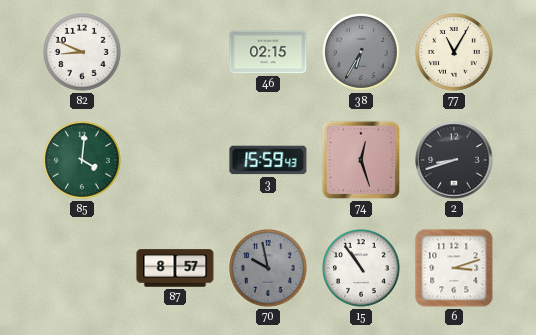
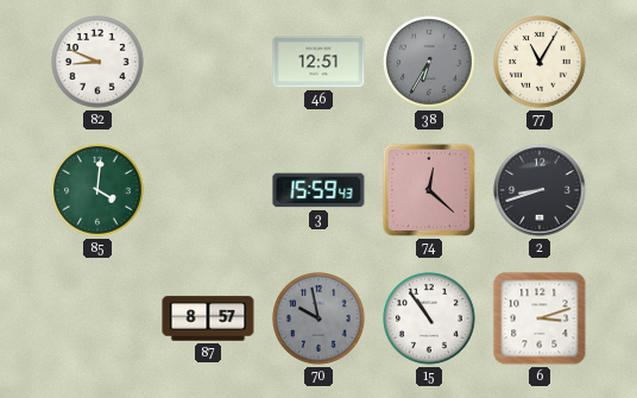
46: 02:15 -> 12:51 (318, 62)
74: 12:27 -> 12:22 (429, 190)
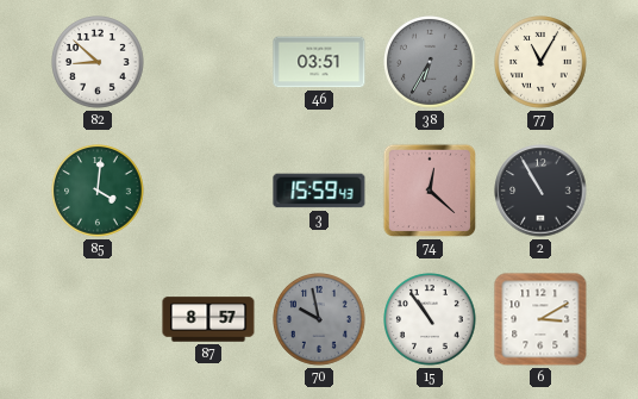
82: 8:49 -> 8:52 (99, 63)
46: 12:51 -> 03:51 (319, 62)
2: 8:42 -> 10:55 (540, 191)
6: 3:12 -> 3:10 (540, 319)
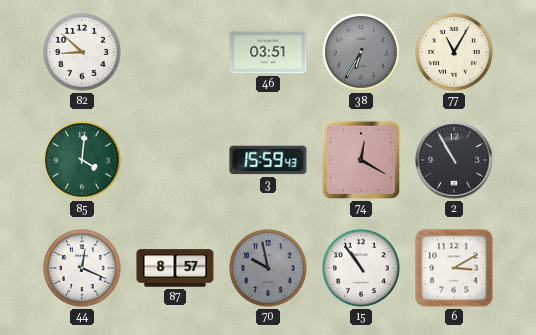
74: 12:22 -> 12:20 (361, 160)
44: none -> 12:19 (83, 269)
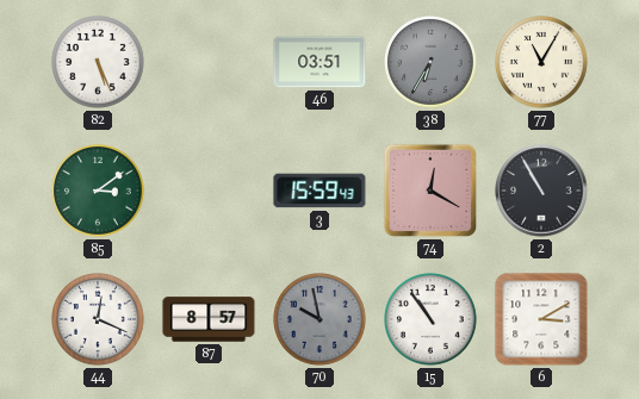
82: 8:52 -> 5:26 (99, 63)
85: 4:01 -> 3:09 (99, 192)
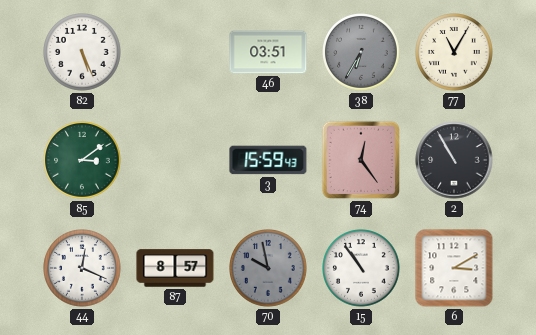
74: 12:20 -> 12:24 (361, 160)
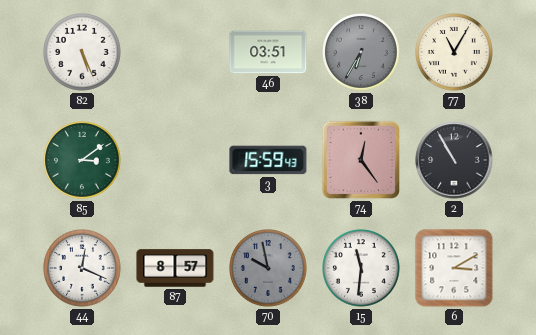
15: 10:54 -> 11:31 (362, 269)
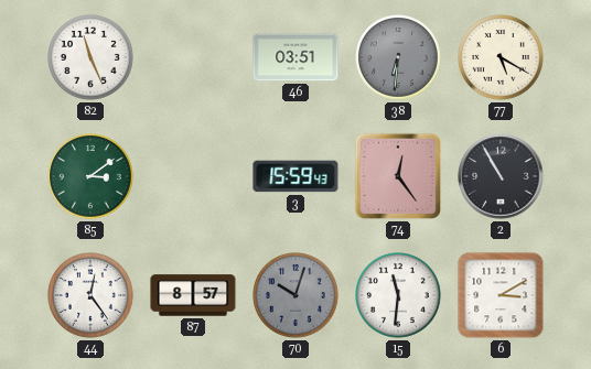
82: 5:26 -> 11:26 (92, 58)
38: 6:35 -> 6:31 (399, 58)
77: 11:05 -> 5:20 (502, 58)
44: 12:19 -> 12:24 (92, 296)
70: 9:58 -> 10:03 (297, 296)
